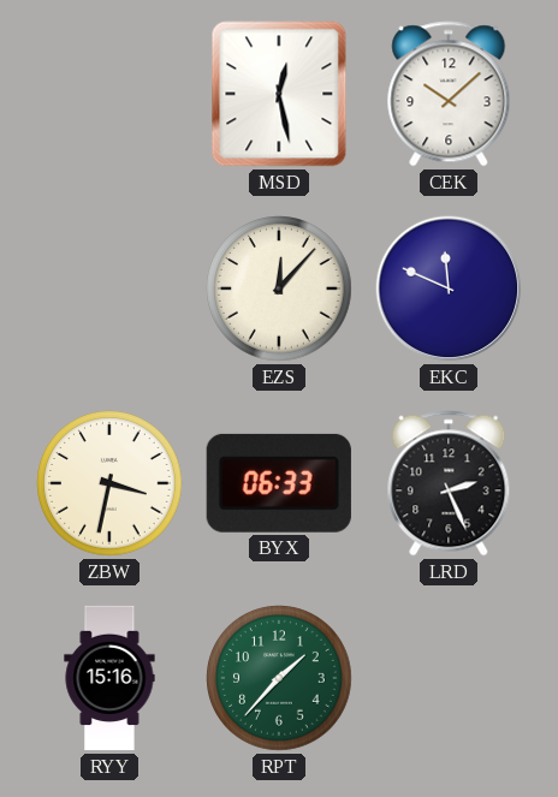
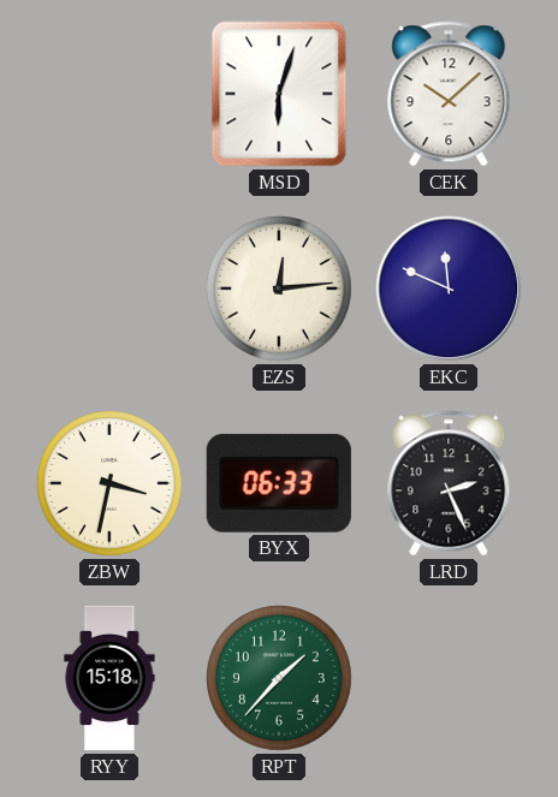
MSD: 12:28 -> 6:03 (279, 94)
EZS: 12:07 -> 12:14 (279, 289)
RYY: 15:16 -> 15:18 (109, 678)
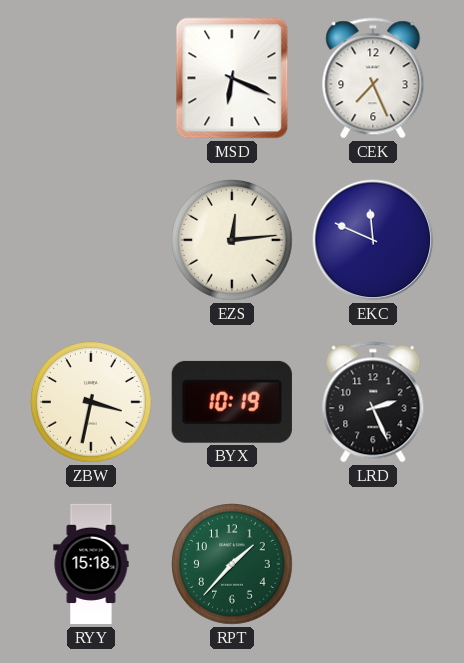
MSD: 6:03 -> 6:19 (232, 78)
CEK: 10:08 -> 7:26 (373, 78)
BYX: 06:33 -> 10:19 (232, 402)
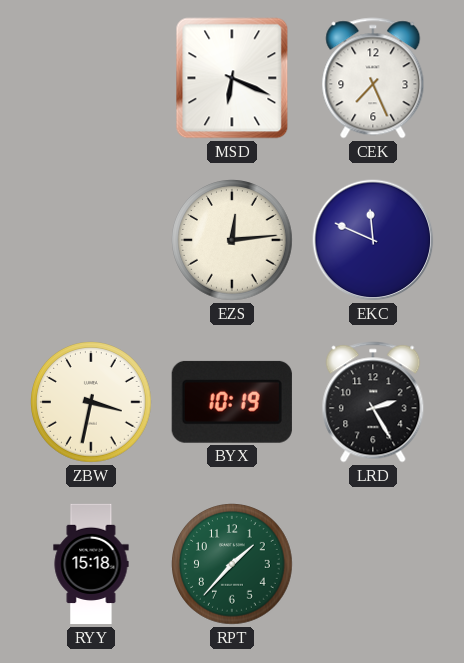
LRD: 2:26 -> 2:25 (373, 402)
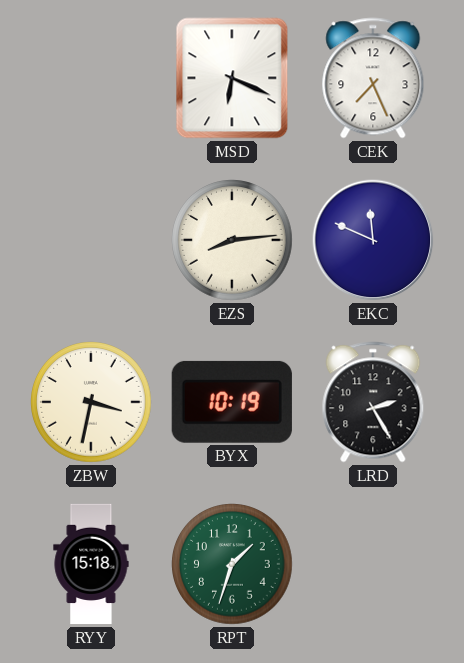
EZS: 12:14 -> 8:14 (232, 240)
RPT: 1:37 -> 1:33 (232, 564)
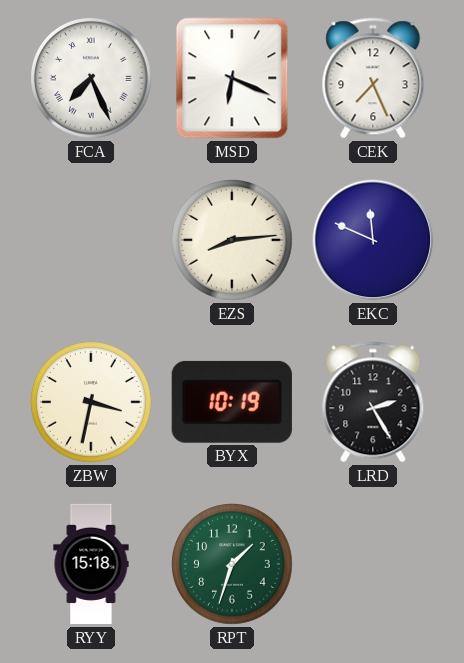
FCA: none -> 7:26 (91, 78)
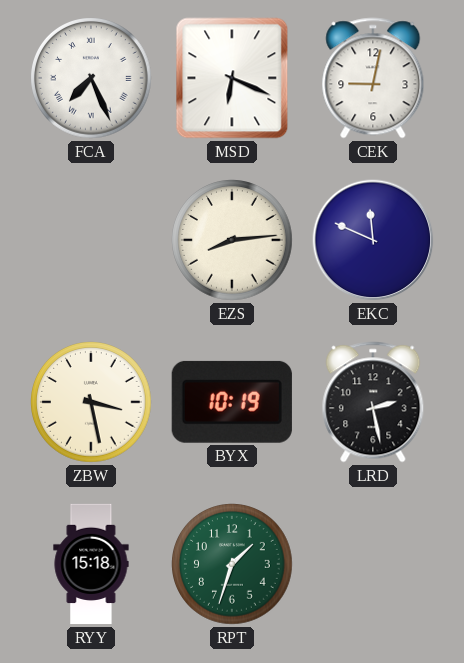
CEK: 7:26 -> 9:02 (373, 78)
ZBW: 3:32 -> 3:28 (91, 402)
LRD: 2:25 -> 2:28 (373, 402)
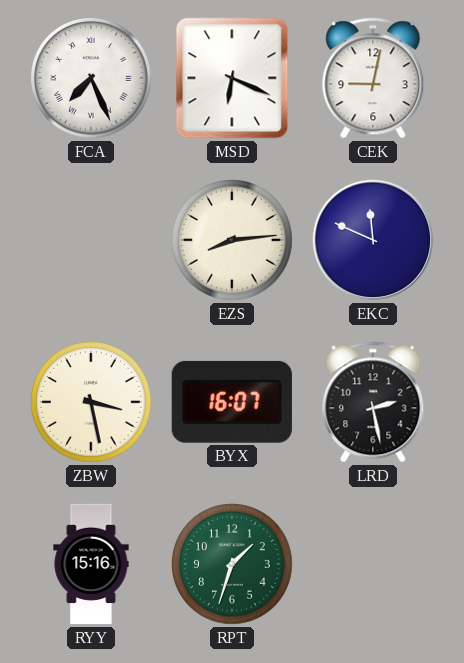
BYX: 10:19 -> 16:07 (232, 402)
RYY: 15:18 -> 15:16 (91, 564)
